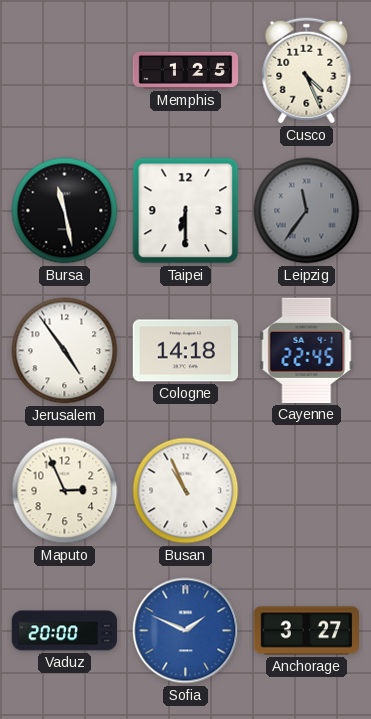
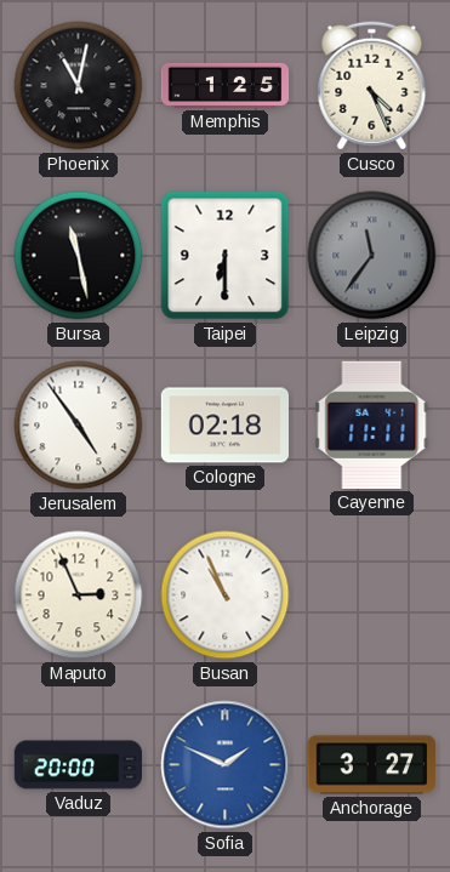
Phoenix: none -> 11:02 (79, 86)
Cologne: 14:18 -> 02:18 (224, 426)
Cayenne: 22:45 -> 11:11 (372, 424)
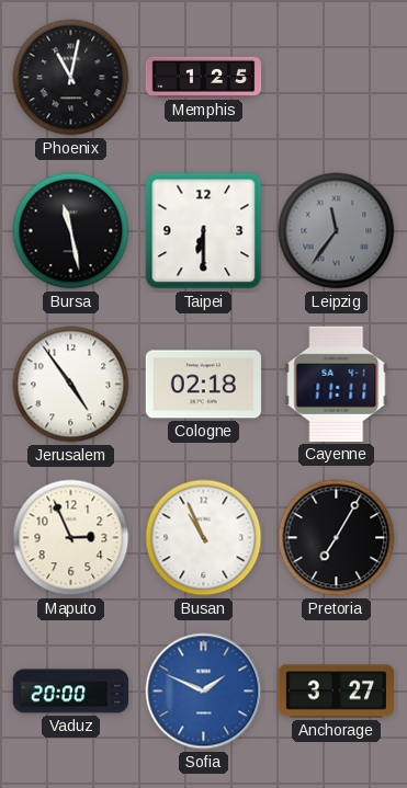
Cusco: 4:26 -> none (372, 86)
Pretoria: none -> 7:05 (337, 538)
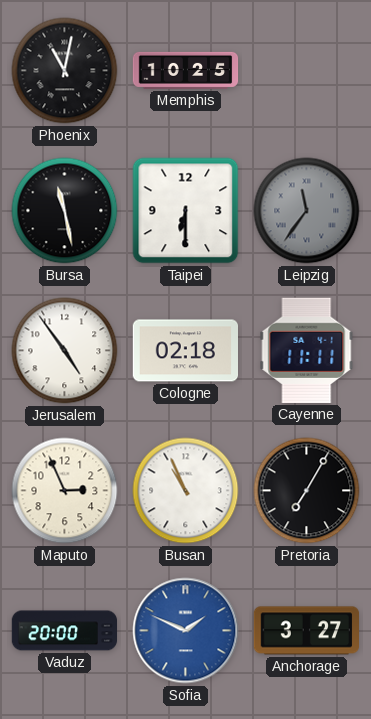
Memphis: 1:25 -> 10:25 (186, 70)
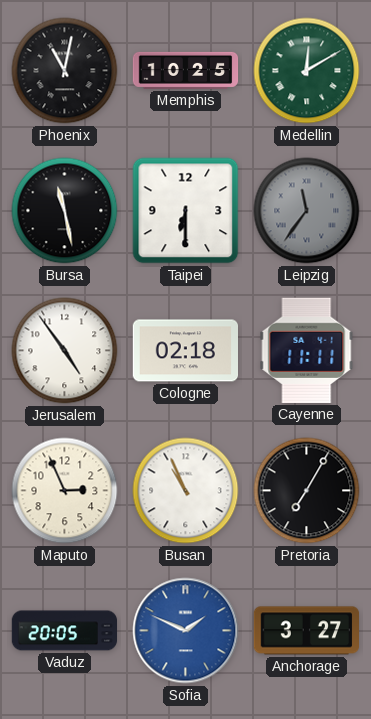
Medellin: none -> 12:10 (307, 71)
Vaduz: 20:00 -> 20:05 (65, 631)
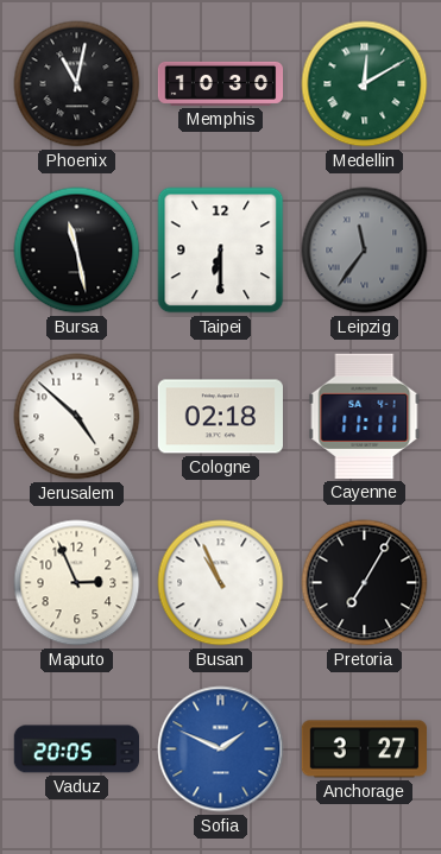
Memphis: 10:25 -> 10:30 (221, 83)
Jerusalem: 4:54 -> 4:52 (77, 417)
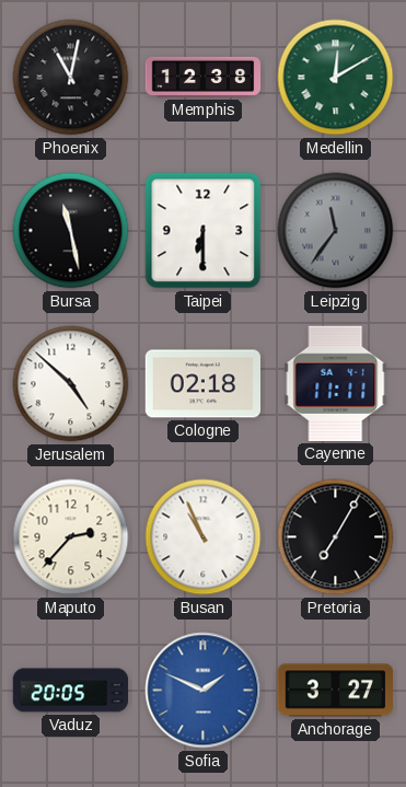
Memphis: 10:30 -> 12:38 (204, 77)
Maputo: 2:56 -> 2:37 (71, 537)
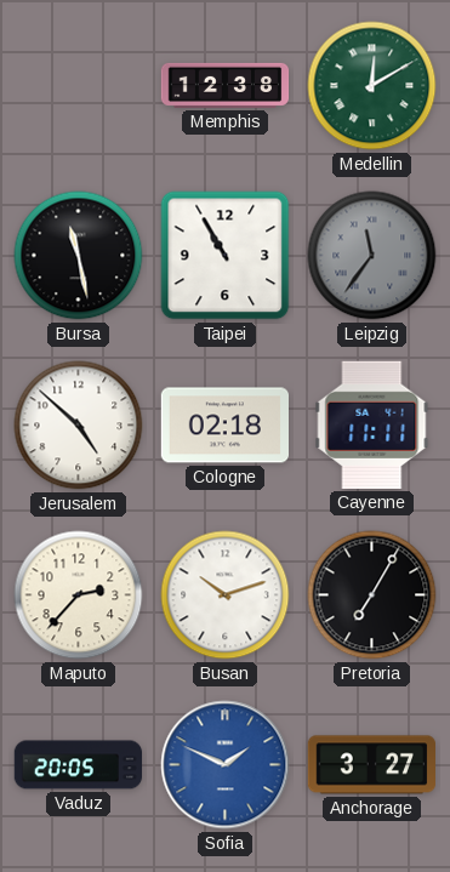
Phoenix: 11:02 -> none (71, 78)
Taipei: 6:30 -> 10:55 (226, 256)
Busan: 10:56 -> 10:12 (226, 595)
